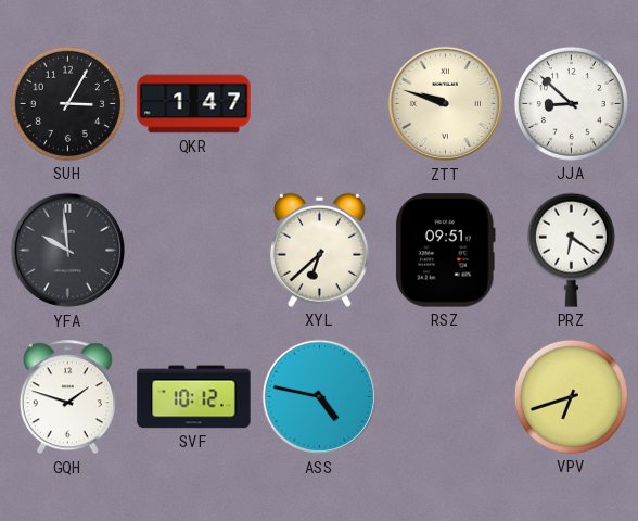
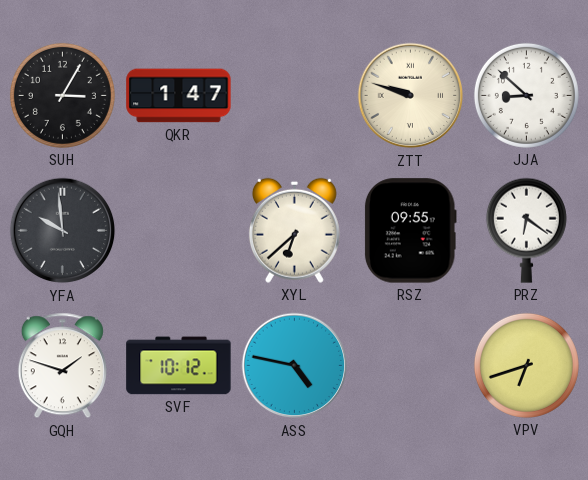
RSZ: 09:51 -> 09:55 (410, 231)
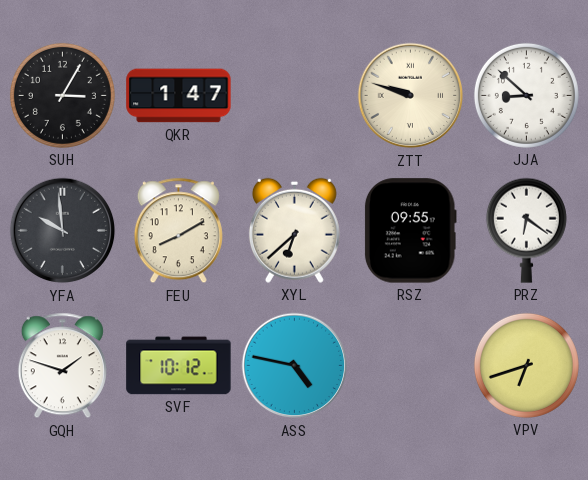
FEU: none -> 8:10 (178, 231)
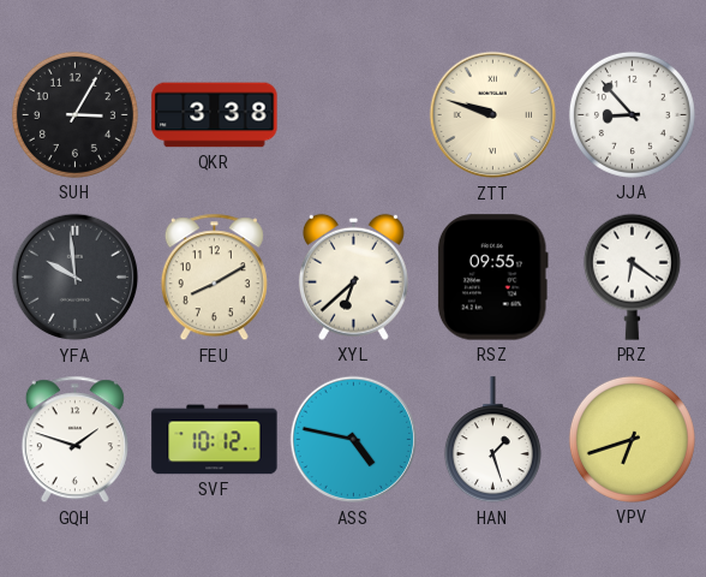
QKR: 1:47 -> 3:38 (215, 115)
JJA: 8:52 -> 8:53 (632, 114)
HAN: none -> 1:27 (492, 440)
